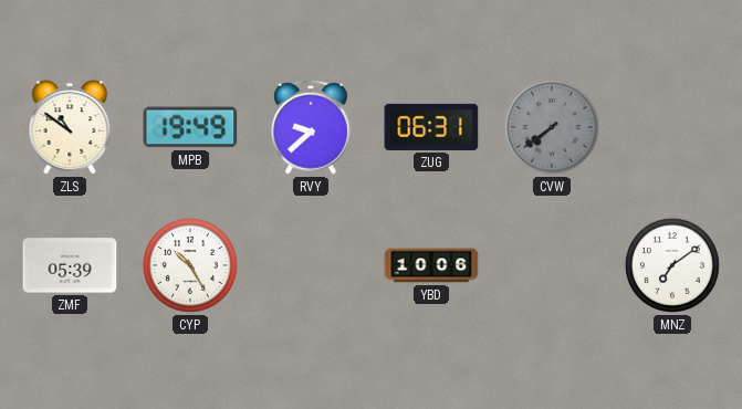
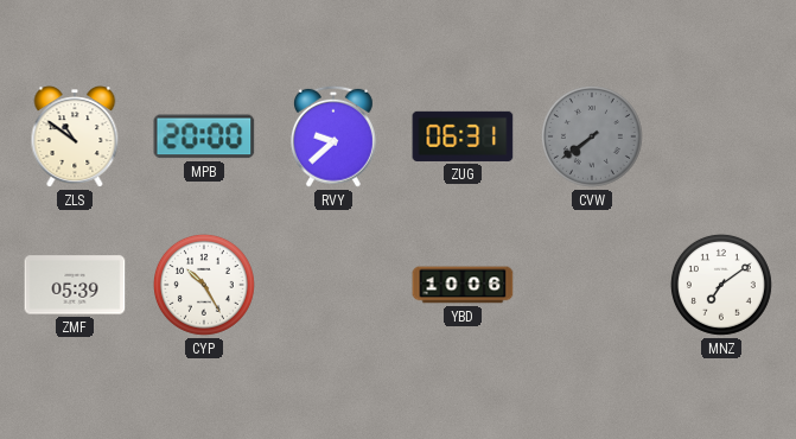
MPB: 19:49 -> 20:00 (204, 136)
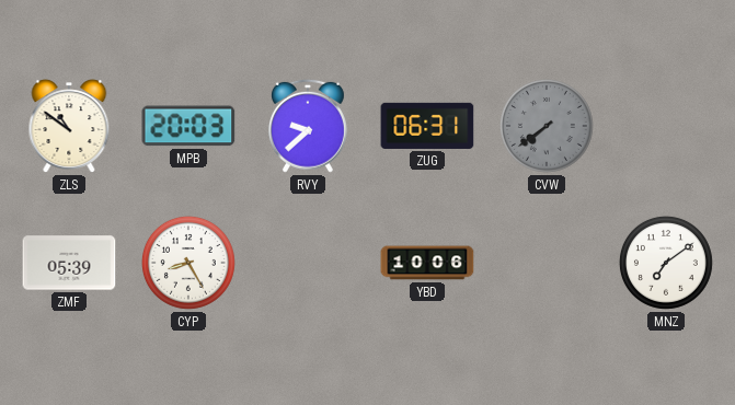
MPB: 20:00 -> 20:03 (188, 126)
CYP: 10:25 -> 8:25 (188, 263)
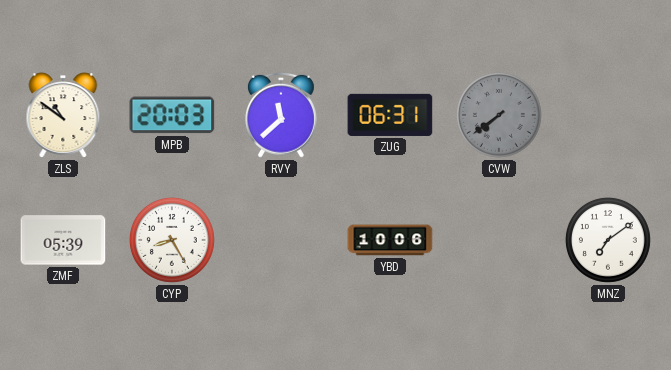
RVY: 9:38 -> 11:38 (281, 115)
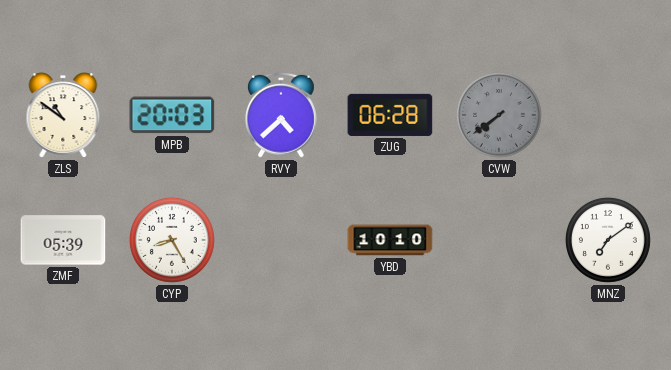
RVY: 11:38 -> 4:38 (281, 115)
ZUG: 06:31 -> 06:28 (390, 115)
YBD: 10:06 -> 10:10 (390, 240)
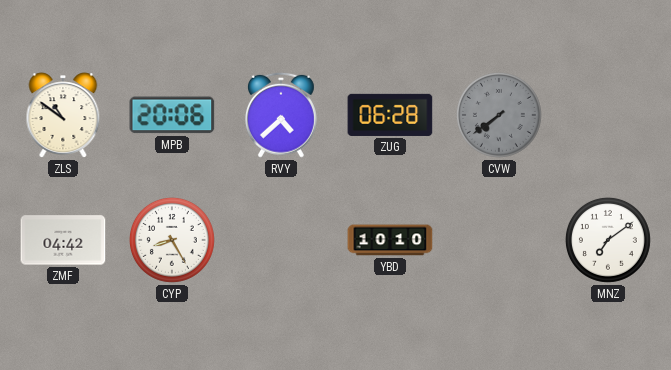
MPB: 20:03 -> 20:06 (172, 115)
ZMF: 05:39 -> 04:42 (63, 240)
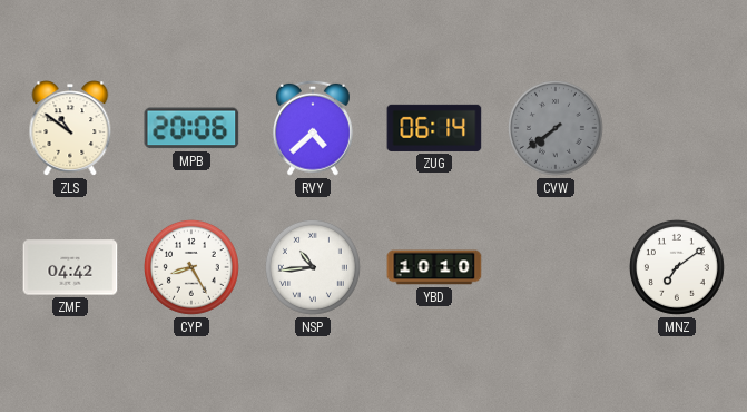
ZUG: 06:28 -> 06:14 (434, 128)
NSP: none -> 10:44 (313, 267)
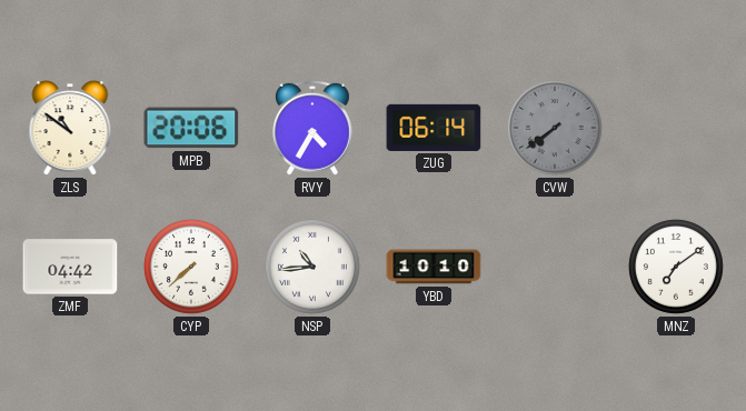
RVY: 4:38 -> 4:35 (312, 128)
CYP: 8:25 -> 7:38 (191, 267)
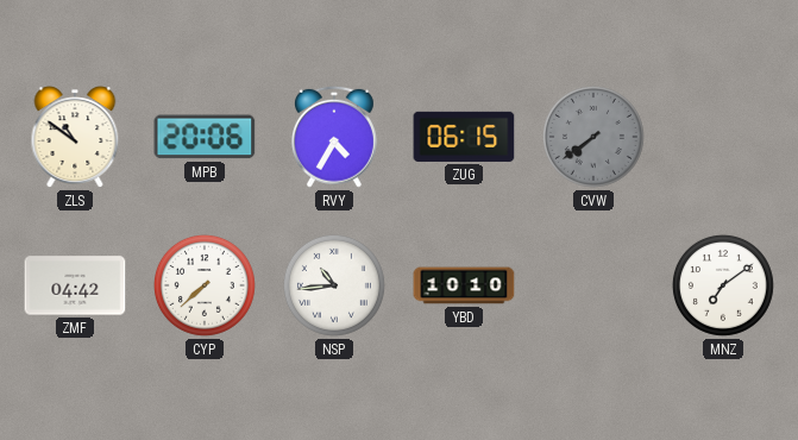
ZUG: 06:14 -> 06:15 (464, 137)
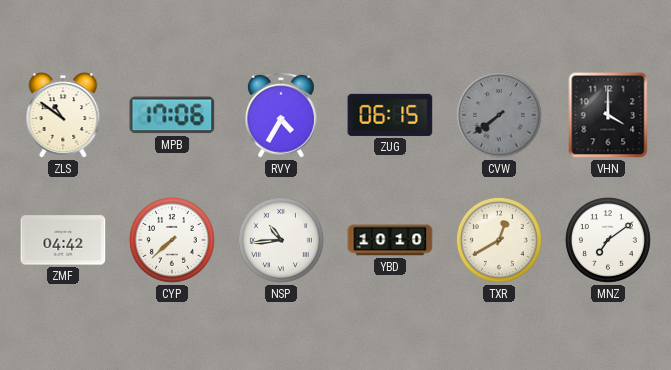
MPB: 20:06 -> 17:06 (172, 115)
VHN: none -> 4:00 (608, 115)
TXR: none -> 12:40 (499, 240)
